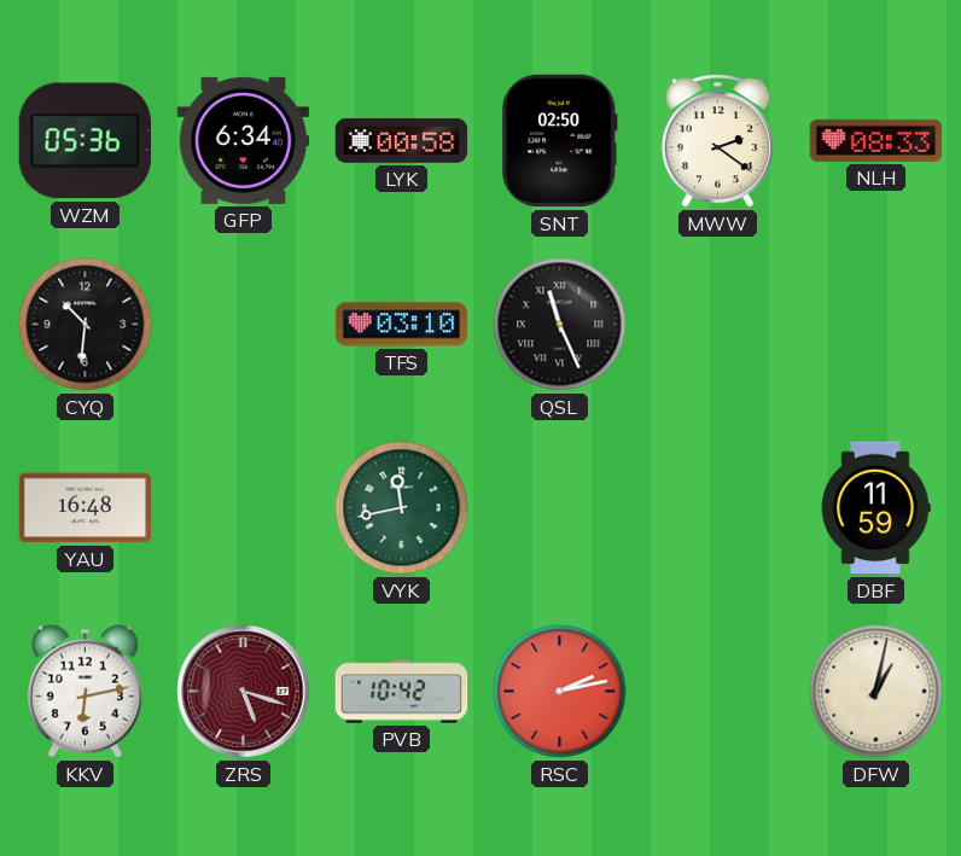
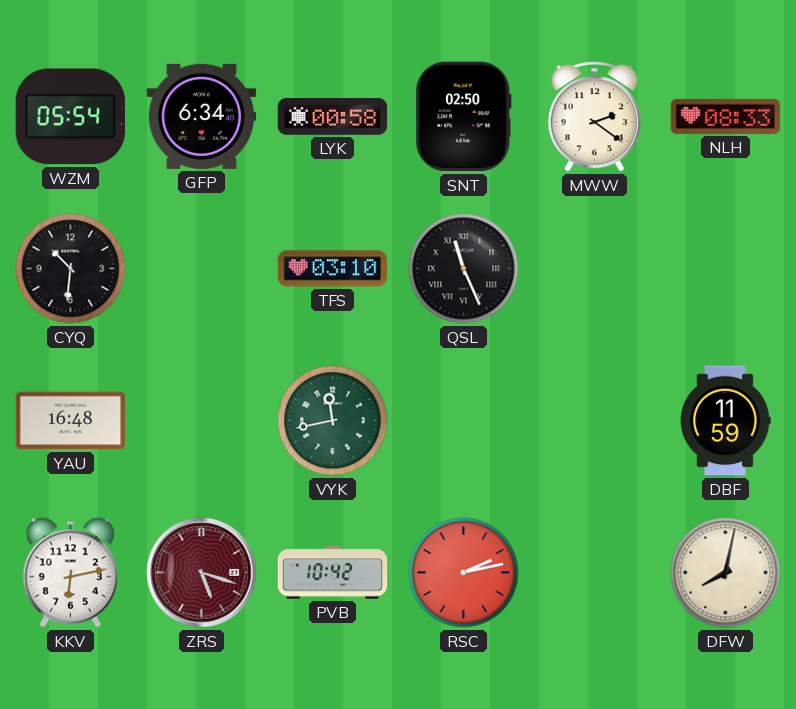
WZM: 05:36 -> 05:54 (70, 117)
DFW: 1:02 -> 8:02 (726, 573)
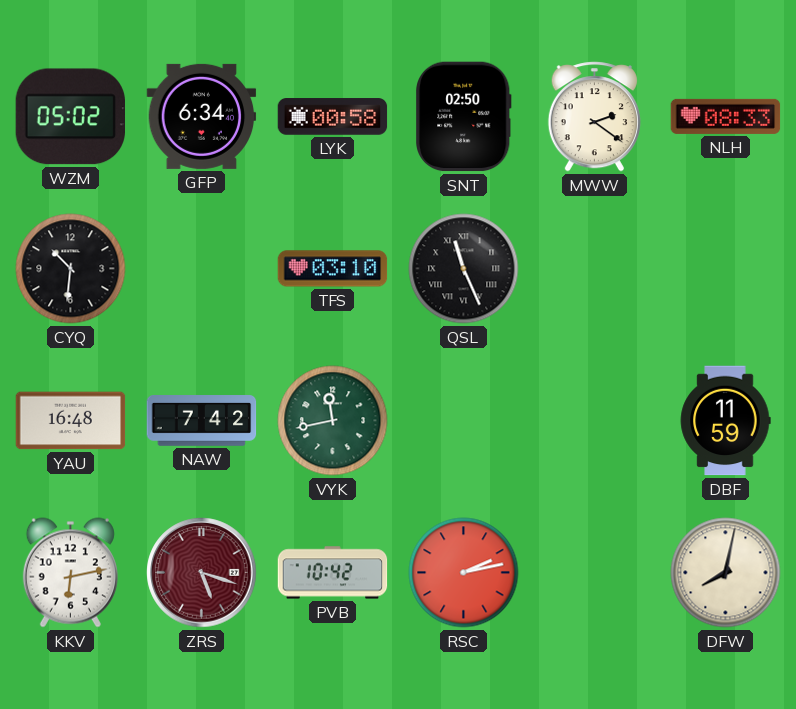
WZM: 05:54 -> 05:02 (70, 117)
NAW: none -> 7:42 (202, 421)
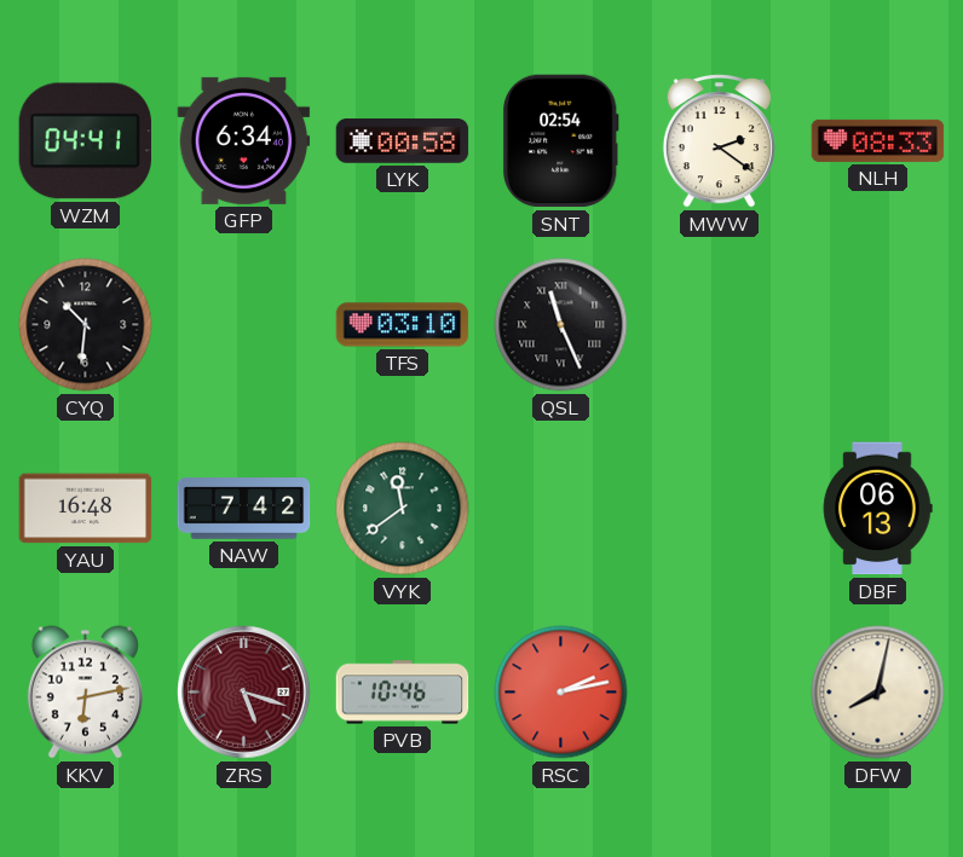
WZM: 05:02 -> 04:41 (85, 141)
SNT: 02:50 -> 02:54 (561, 141)
VYK: 11:43 -> 11:39 (403, 509)
DBF: 11:59 -> 06:13 (877, 509)
PVB: 10:42 -> 10:46 (403, 693)
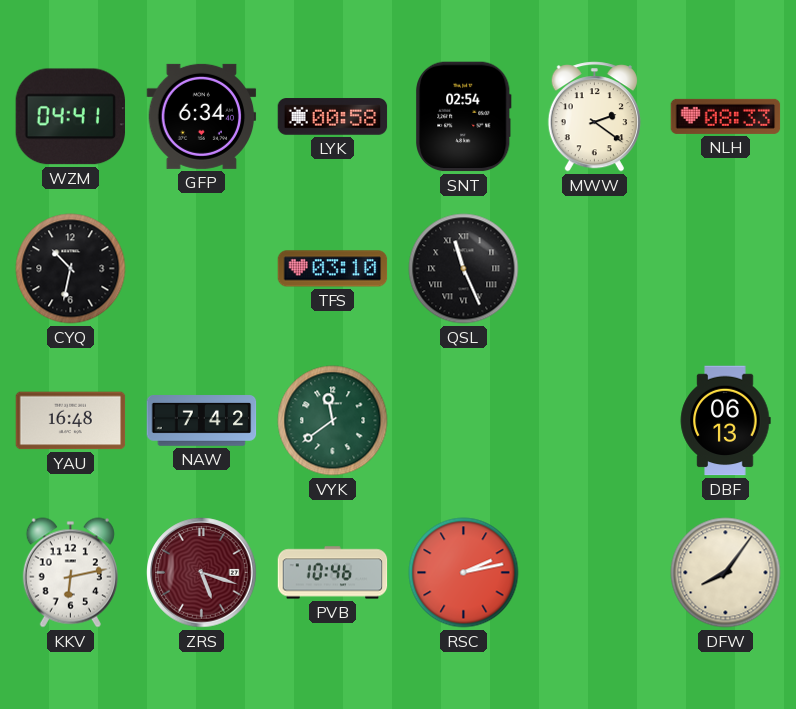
CYQ: 10:31 -> 10:32 (71, 269)
DFW: 8:02 -> 8:06 (726, 573)
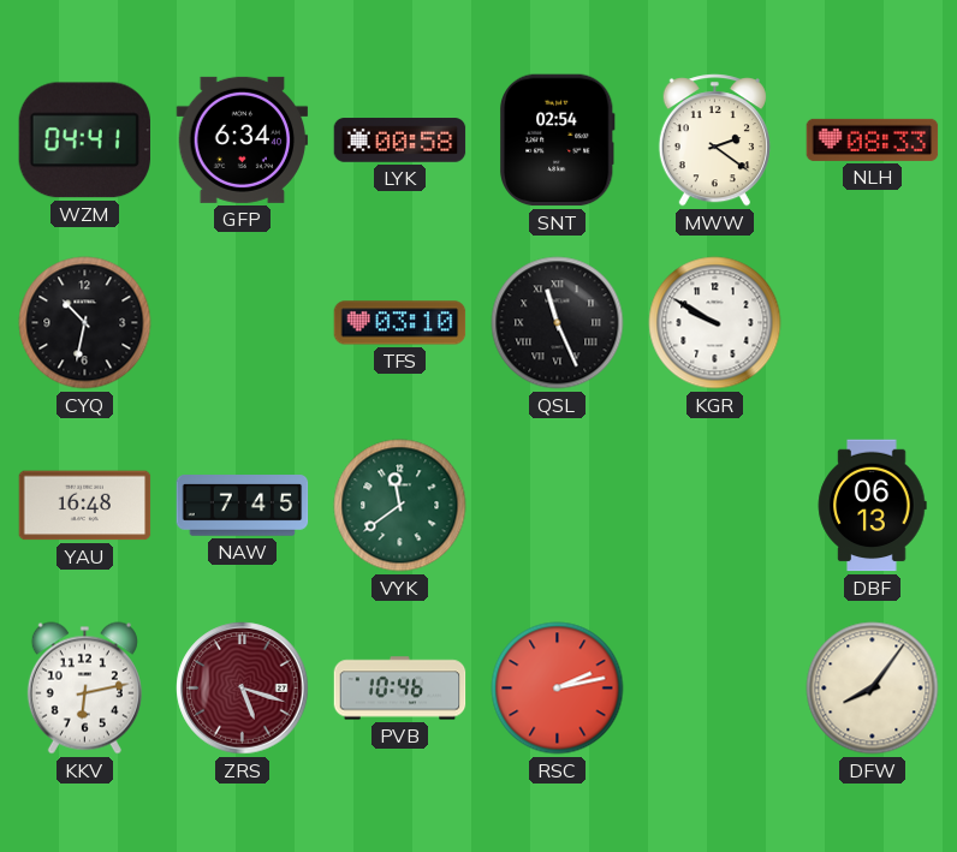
KGR: none -> 9:50 (715, 323)
NAW: 7:42 -> 7:45 (243, 506)
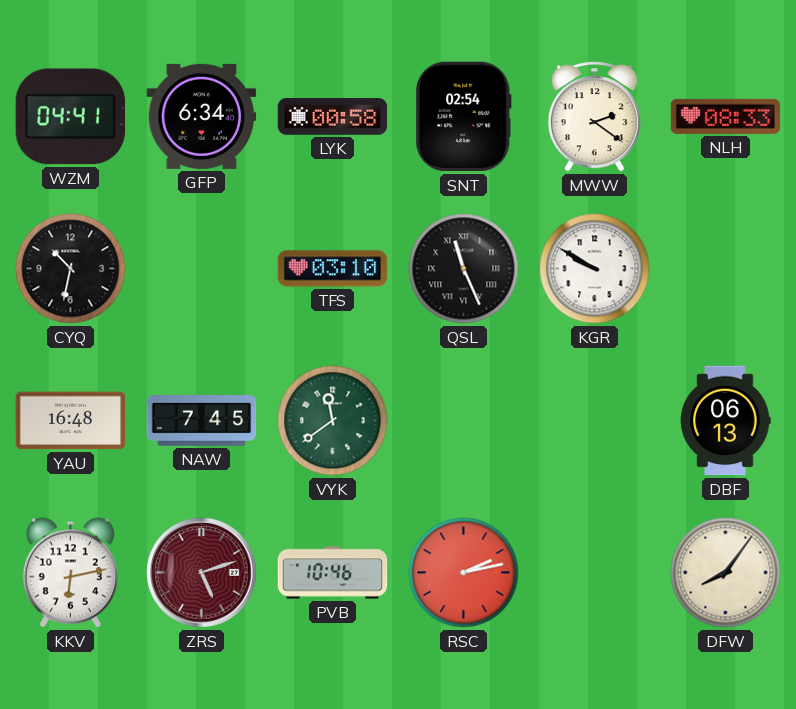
ZRS: 5:18 -> 5:12 (202, 573)
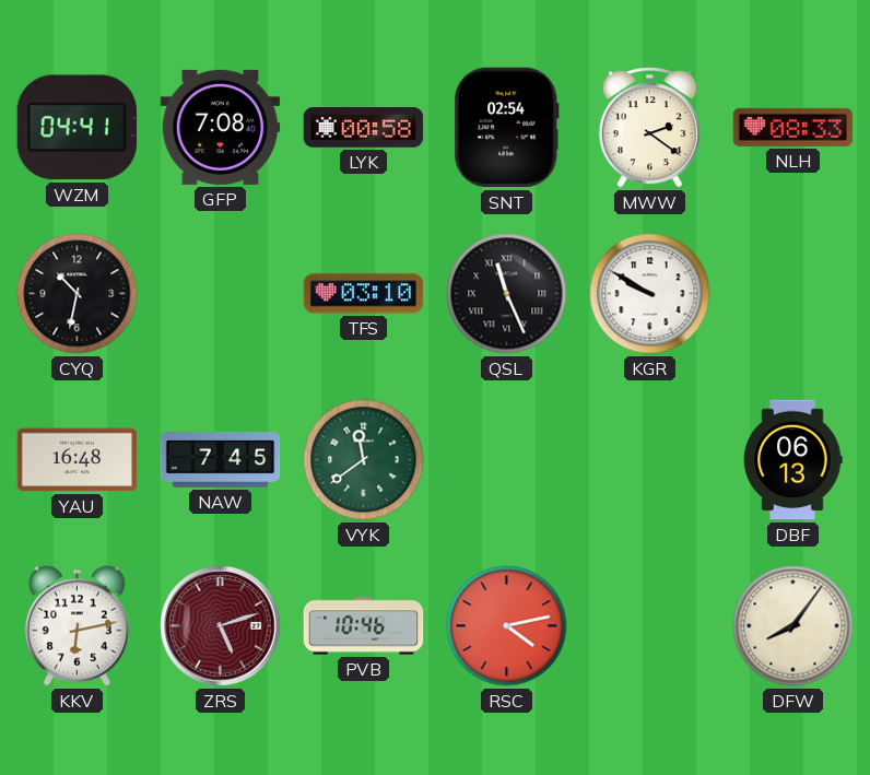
GFP: 6:34 -> 7:08 (221, 127)
RSC: 2:13 -> 4:13 (507, 626)
